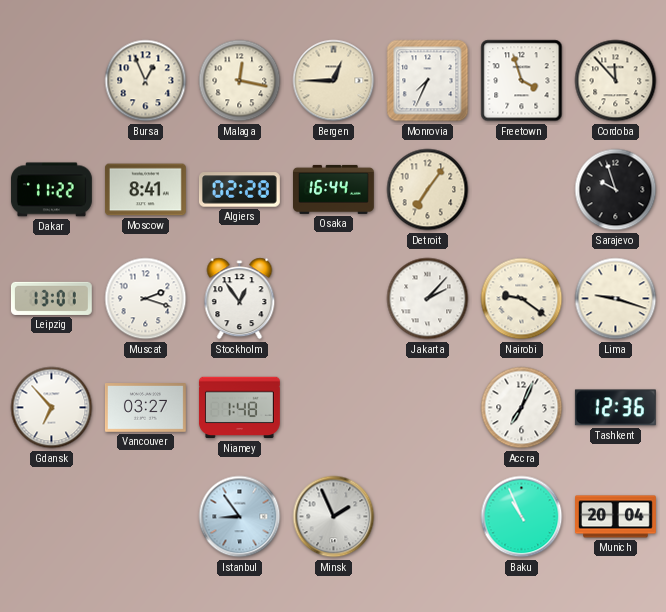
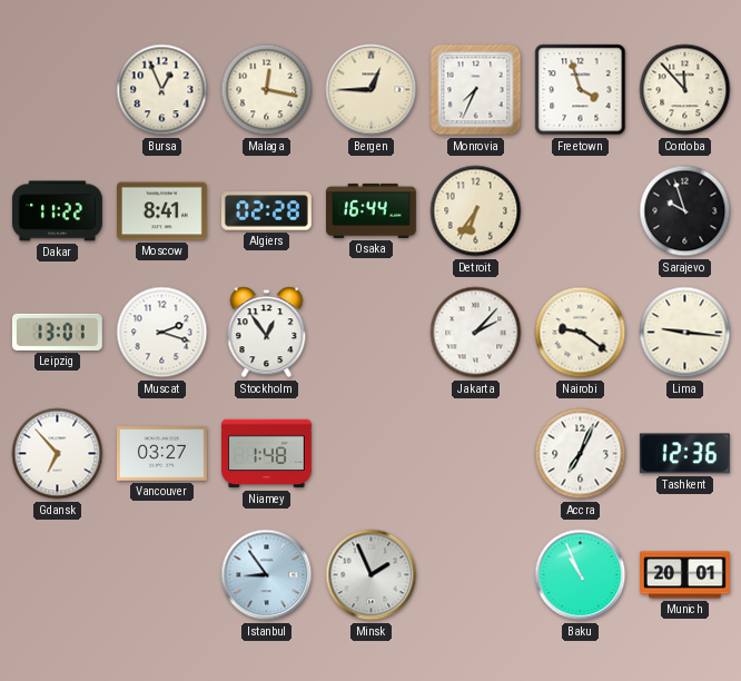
Detroit: 7:06 -> 6:36 (476, 211)
Lima: 9:18 -> 9:16 (685, 333)
Munich: 20:04 -> 20:01 (685, 575)
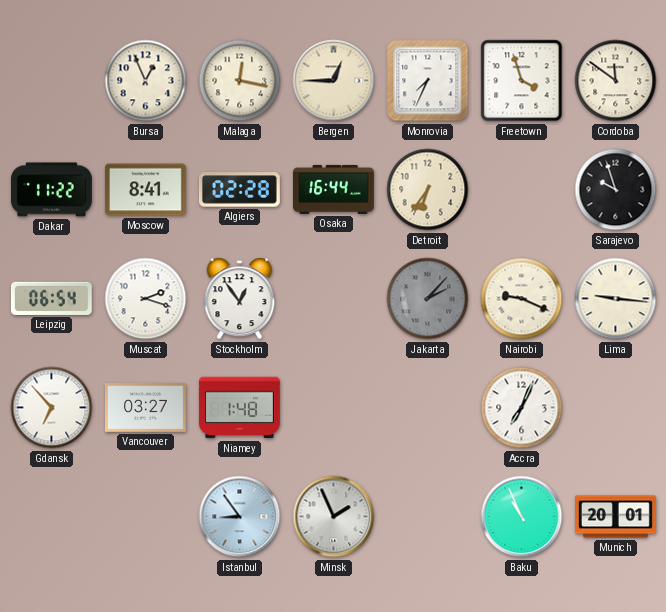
Cordoba: 11:53 -> 11:51 (616, 81)
Leipzig: 13:01 -> 06:54 (51, 298)
Jakarta dial: white -> grey (428, 299)
Nairobi: 9:21 -> 9:19 (522, 299)
Tashkent: 12:36 -> none (684, 454)
